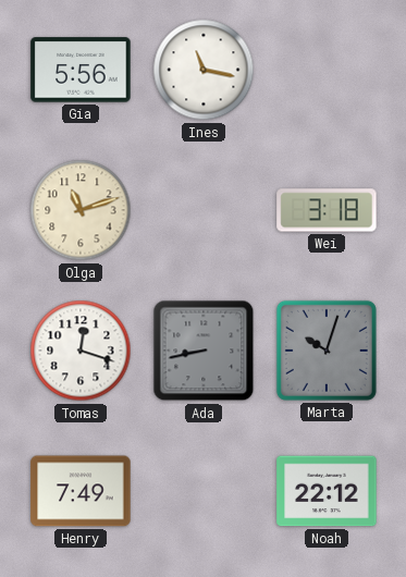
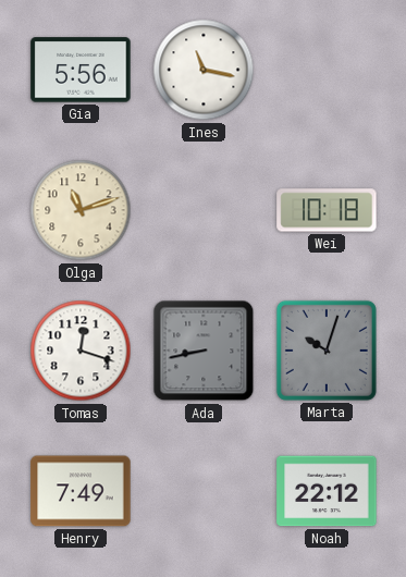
Wei: 3:18 -> 10:18 (327, 210)
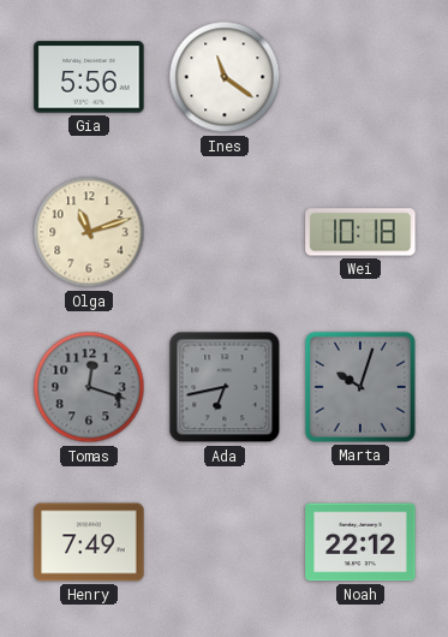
Ines: 11:17 -> 11:21 (225, 77)
Tomas dial: white -> grey (89, 387)
Ada: 8:43 -> 6:43 (225, 387)
